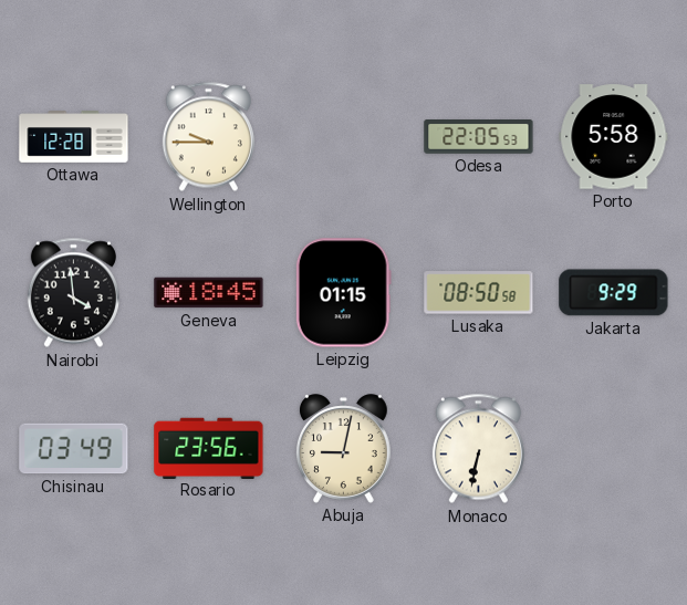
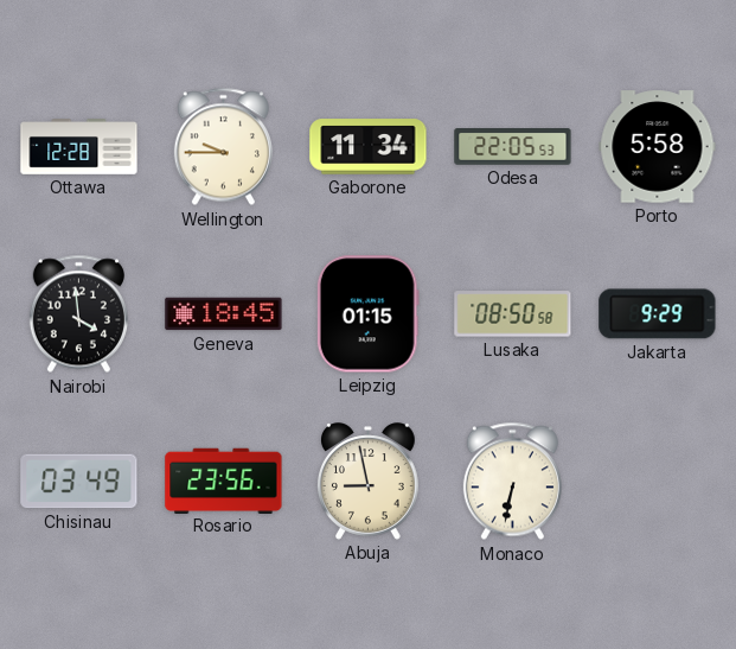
Gaborone: none -> 11:34 (369, 147)
Abuja: 9:02 -> 8:58 (367, 482)
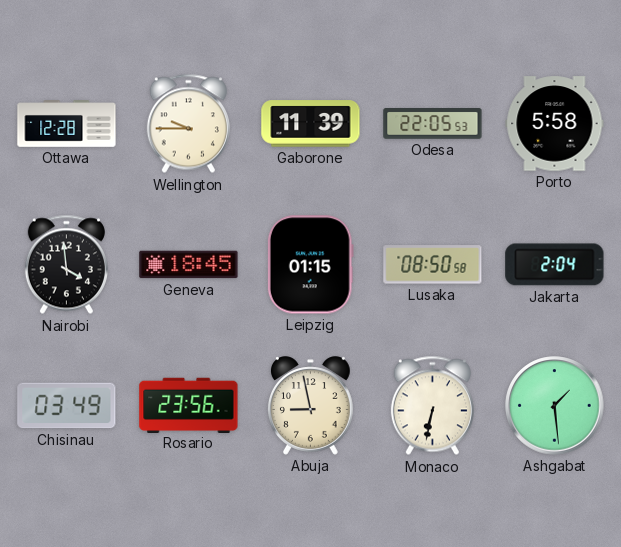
Gaborone: 11:34 -> 11:39 (311, 124)
Jakarta: 9:29 -> 2:04 (555, 265)
Ashgabat: none -> 1:29 (555, 406)
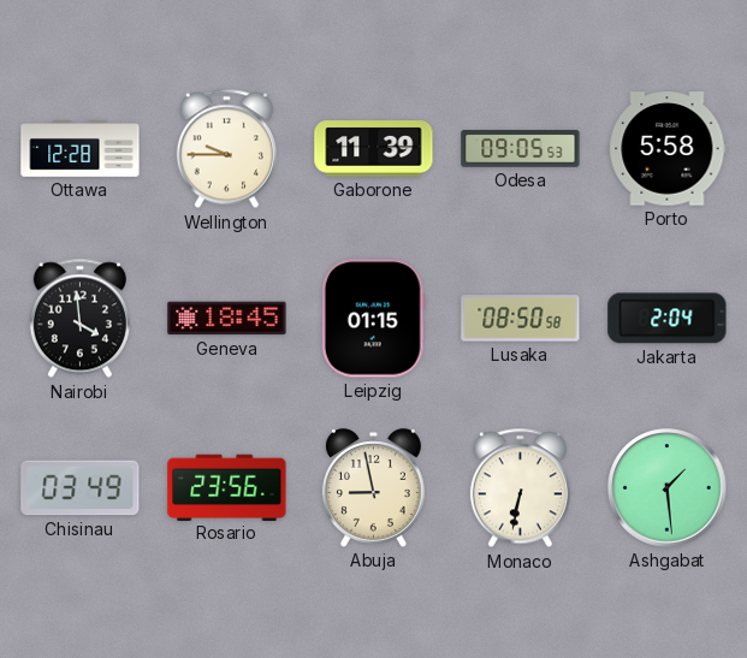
Odesa: 22:05 -> 09:05 (521, 149)
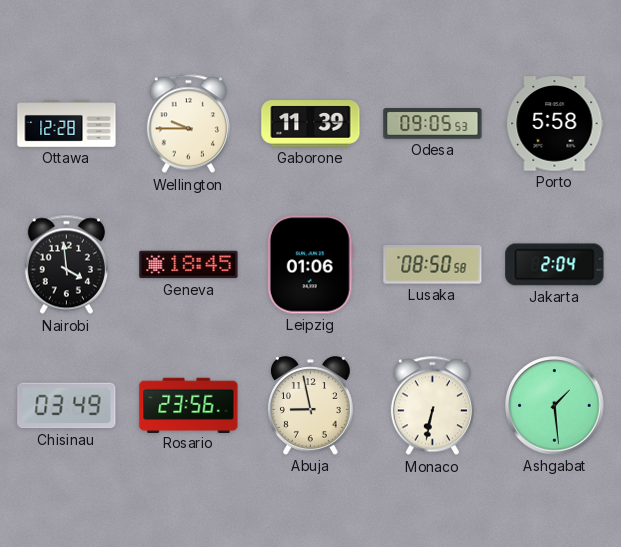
Leipzig: 01:15 -> 01:06 (310, 265)
